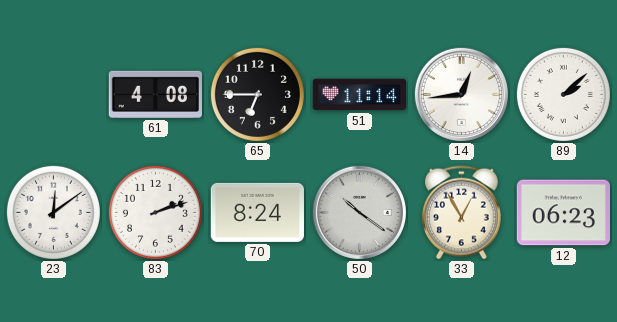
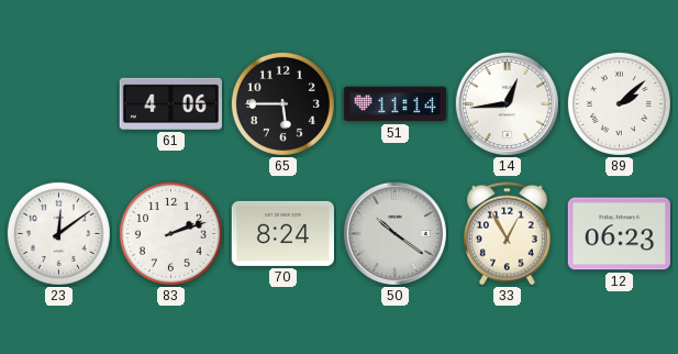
61: 4:08 -> 4:06 (170, 103)
65: 6:45 -> 5:45 (282, 103)
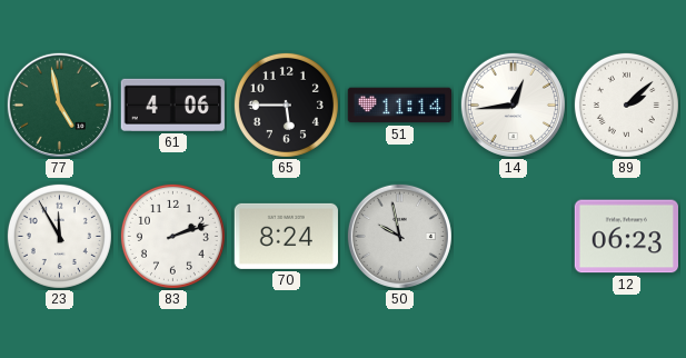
77: none -> 4:58 (59, 105)
23: 12:09 -> 11:55 (59, 236)
50: 10:21 -> 9:58 (399, 236)
33: 12:55 -> none (507, 234)
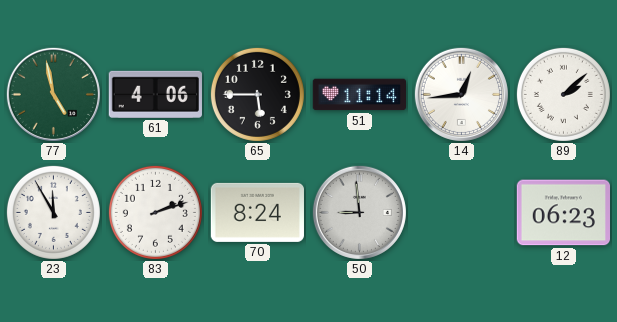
50: 9:58 -> 8:59 (359, 212)
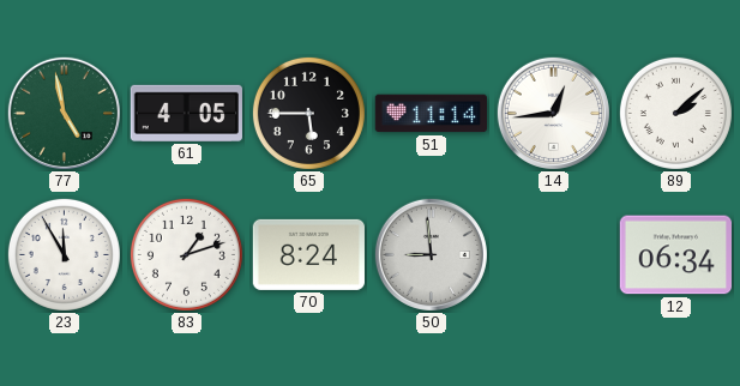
61: 4:06 -> 4:05 (186, 113)
83: 2:12 -> 1:12 (186, 254)
12: 06:23 -> 06:34 (675, 255)
